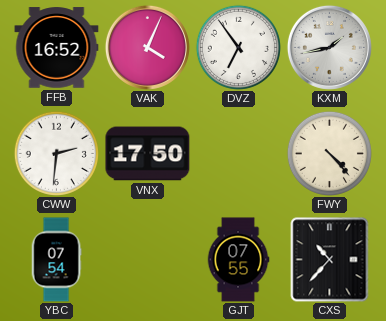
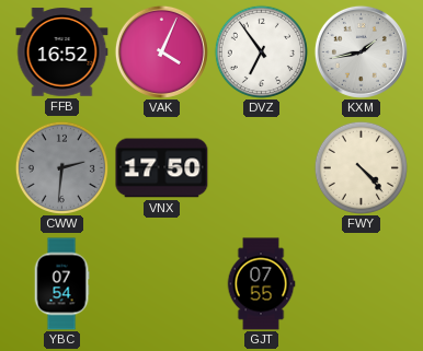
CWW dial: white -> grey (61, 167)
CXS: 10:37 -> none (330, 260)
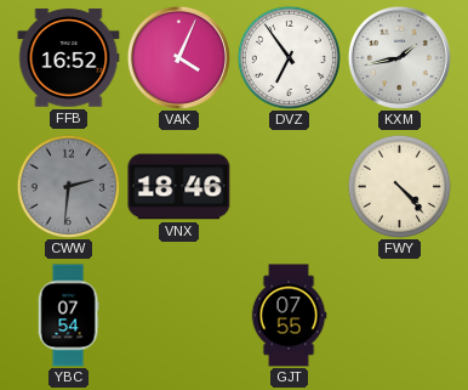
VNX: 17:50 -> 18:46 (179, 187)
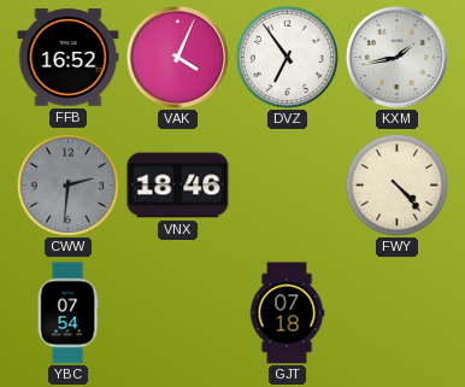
GJT: 07:55 -> 07:18 (287, 313)
